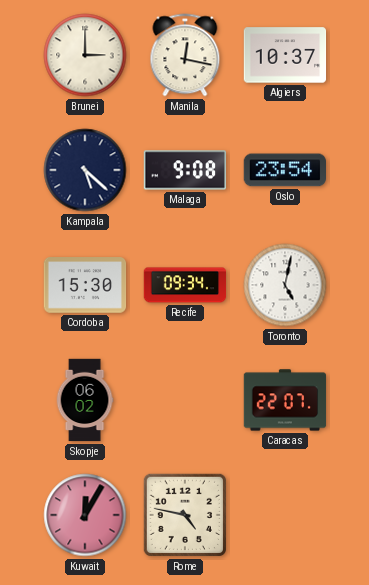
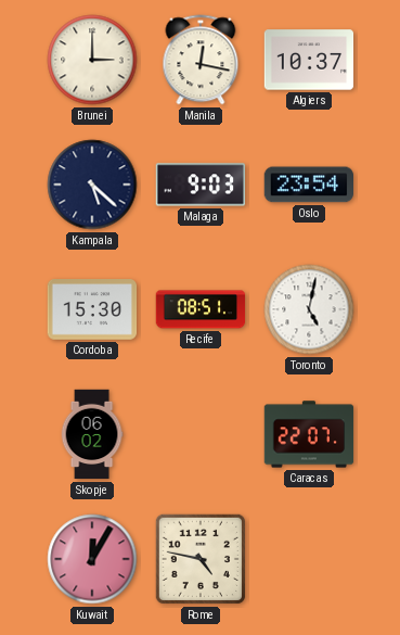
Malaga: 9:08 -> 9:03 (201, 185)
Recife: 09:34 -> 08:51 (201, 309)
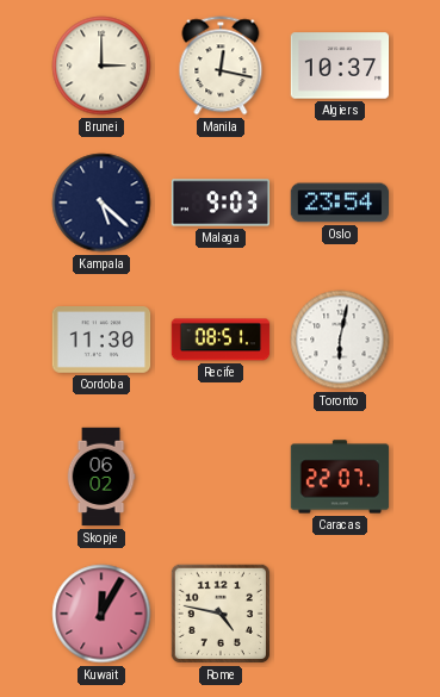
Cordoba: 15:30 -> 11:30 (101, 340)
Toronto: 5:02 -> 6:02 (340, 340)
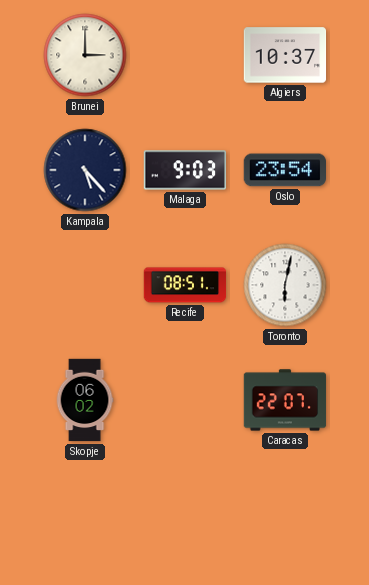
Manila: 12:17 -> none (221, 66)
Kampala: 5:22 -> 5:23 (85, 170)
Cordoba: 11:30 -> none (101, 340)
Kuwait: 12:05 -> none (101, 614)
Rome: 4:47 -> none (221, 614)
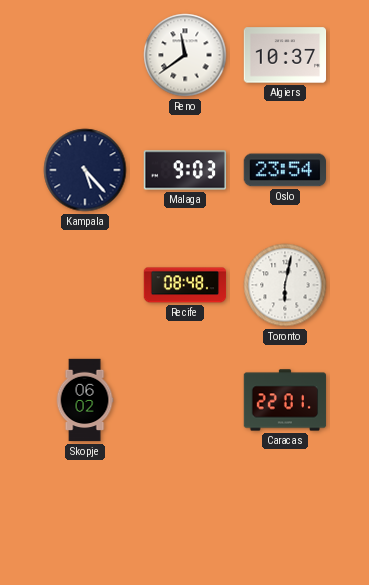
Brunei: 3:00 -> none (85, 55)
Reno: none -> 11:39 (185, 55)
Recife: 08:51 -> 08:48 (185, 285)
Caracas: 22:07 -> 22:01 (285, 400)
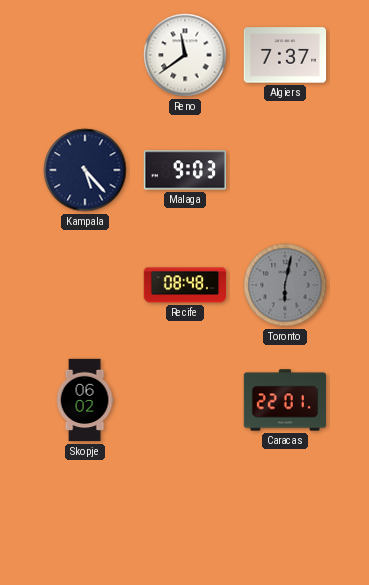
Algiers: 10:37 -> 7:37 (285, 55)
Oslo: 23:54 -> none (285, 170)
Toronto dial: white -> grey (285, 285)
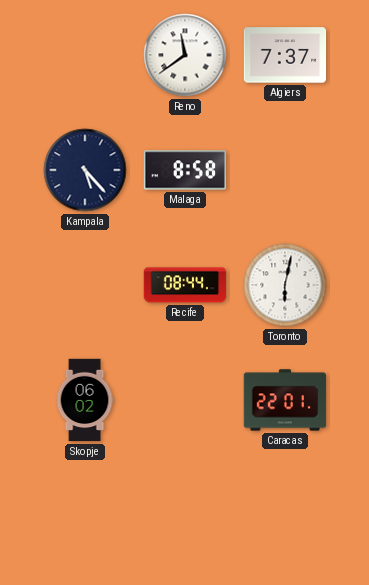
Malaga: 9:03 -> 8:58 (185, 170)
Recife: 08:48 -> 08:44 (185, 285)
Toronto dial: grey -> white (285, 285)
